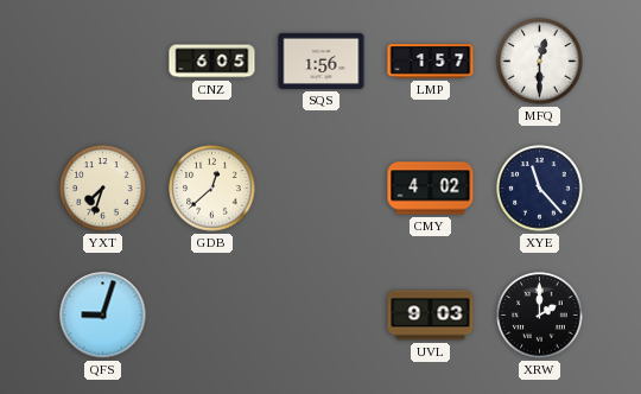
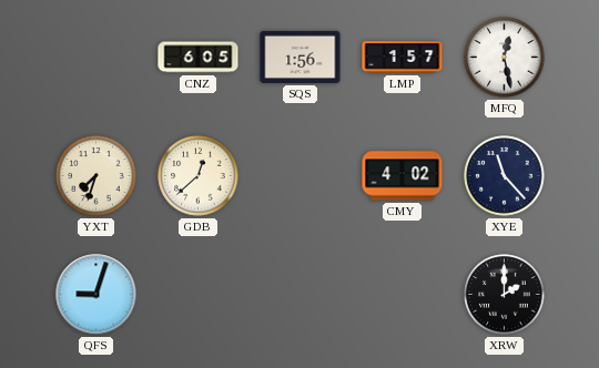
MFQ: 12:30 -> 12:28 (505, 58)
UVL: 9:03 -> none (431, 316)
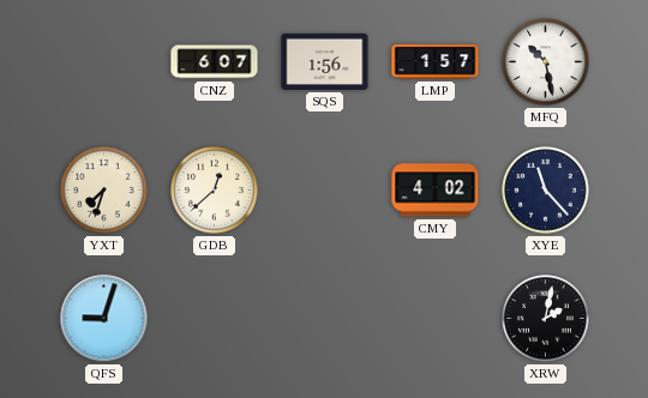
CNZ: 6:05 -> 6:07 (215, 62)
MFQ: 12:28 -> 10:28 (546, 62)
XRW: 2:00 -> 2:02 (546, 319)
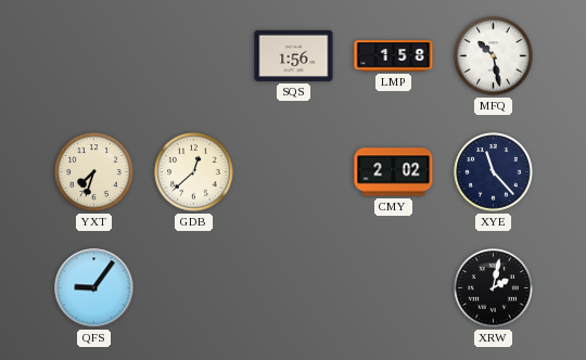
CNZ: 6:07 -> none (215, 62)
LMP: 1:57 -> 1:58 (394, 56)
CMY: 4:02 -> 2:02 (394, 172)
QFS: 9:03 -> 9:06 (94, 288)
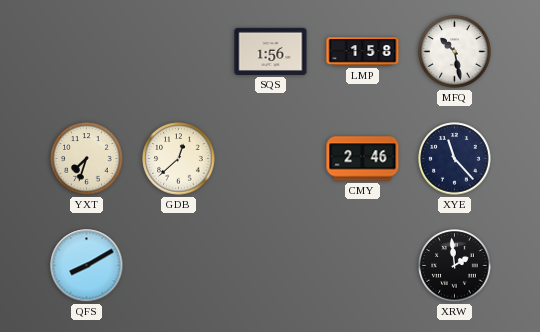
CMY: 2:02 -> 2:46 (363, 159)
QFS: 9:06 -> 8:10 (87, 266)
XRW: 2:02 -> 1:59 (455, 266)
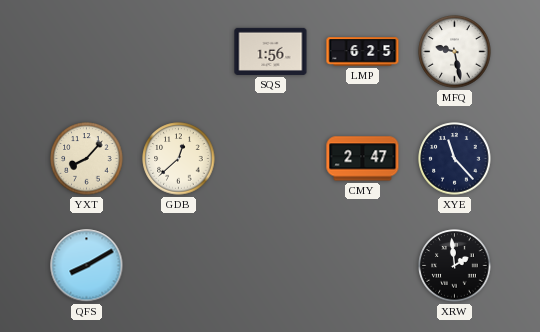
LMP: 1:58 -> 6:25 (363, 52)
MFQ: 10:28 -> 9:28 (455, 52)
YXT: 7:33 -> 8:07 (87, 159)
CMY: 2:46 -> 2:47 (363, 159)
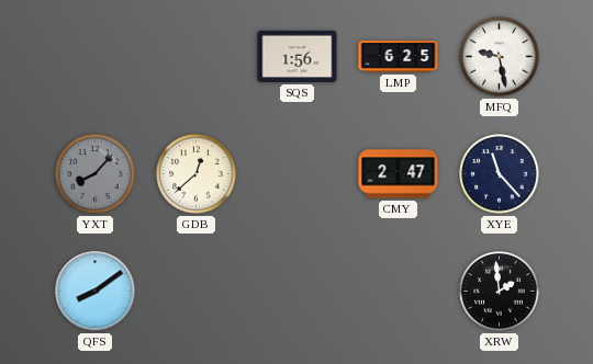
YXT dial: cream -> grey (96, 174)
QFS: 8:10 -> 8:09 (96, 292)
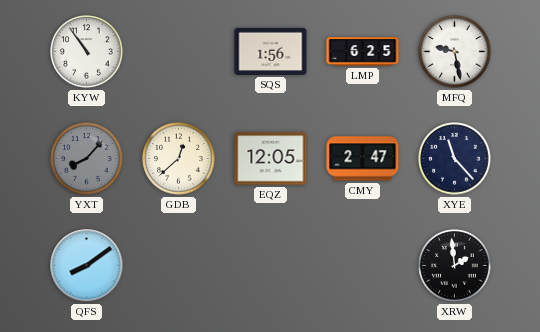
KYW: none -> 10:54 (87, 52)
EQZ: none -> 12:05 (271, 159)
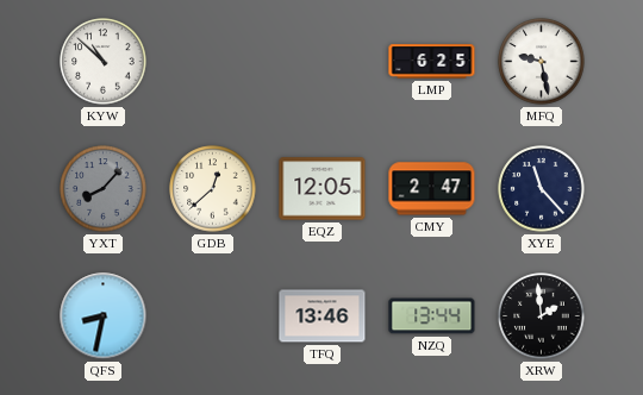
KYW: 10:54 -> 10:52 (104, 62)
SQS: 1:56 -> none (271, 51)
QFS: 8:09 -> 8:32 (104, 316)
TFQ: none -> 13:46 (323, 316)
NZQ: none -> 13:44 (432, 316)
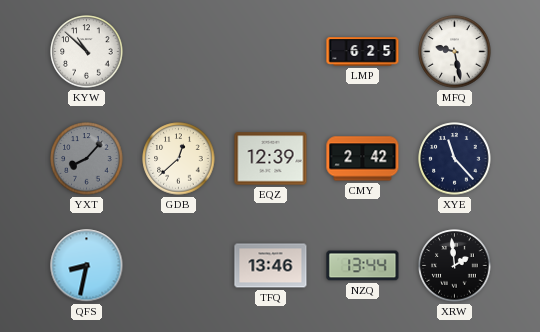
EQZ: 12:05 -> 12:39 (271, 159)
CMY: 2:47 -> 2:42 (363, 159)
